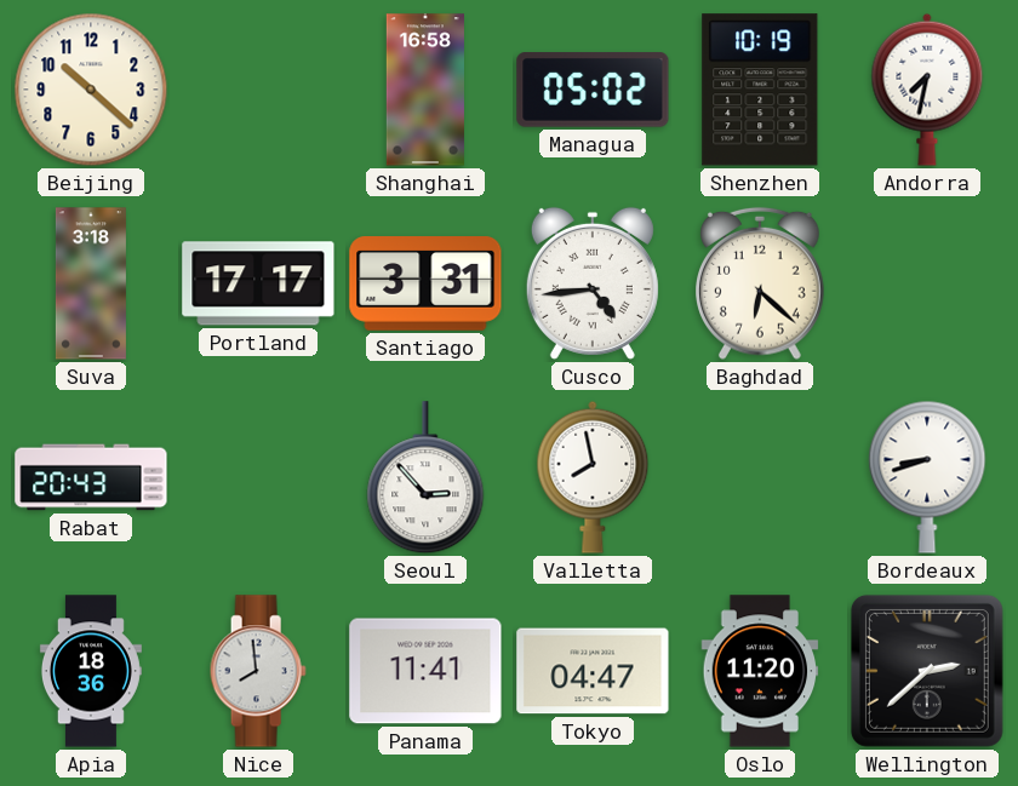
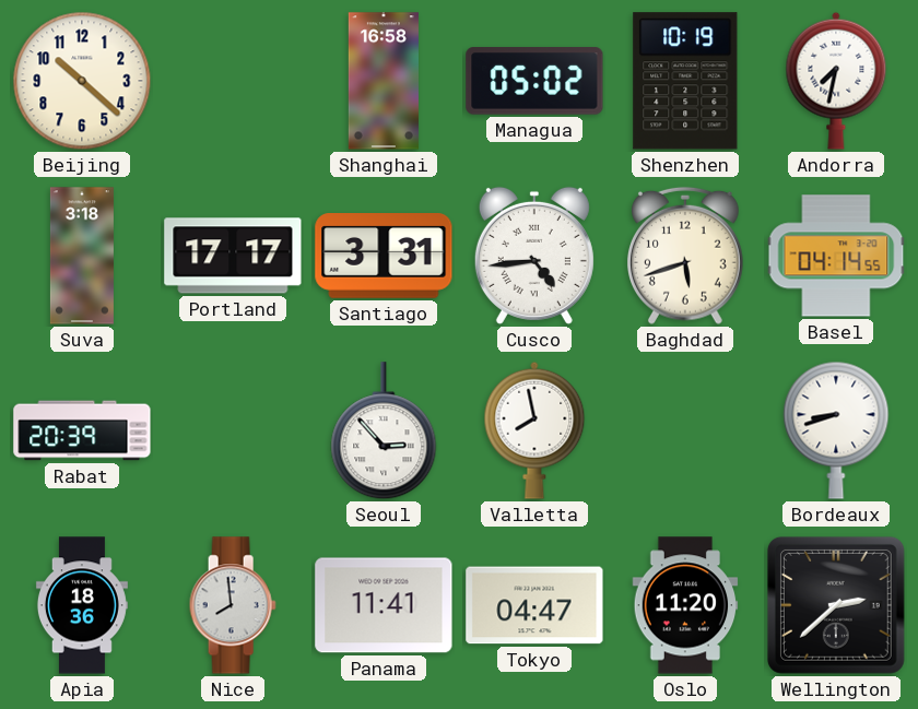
Baghdad: 6:22 -> 5:42 (686, 256)
Basel: none -> 04:14 (836, 256)
Rabat: 20:43 -> 20:39 (82, 430)
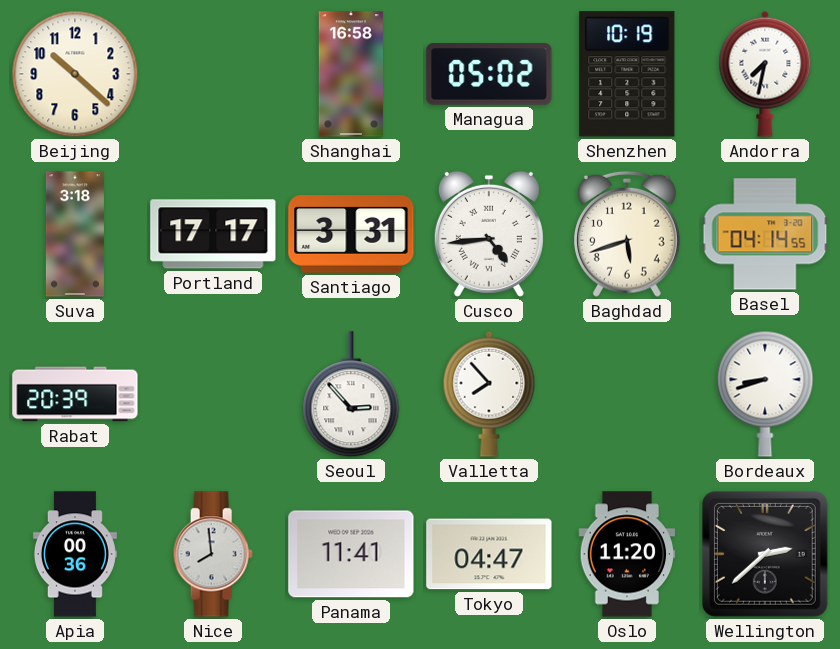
Valletta: 7:58 -> 7:53 (489, 394)
Apia: 18:36 -> 00:36 (75, 554)
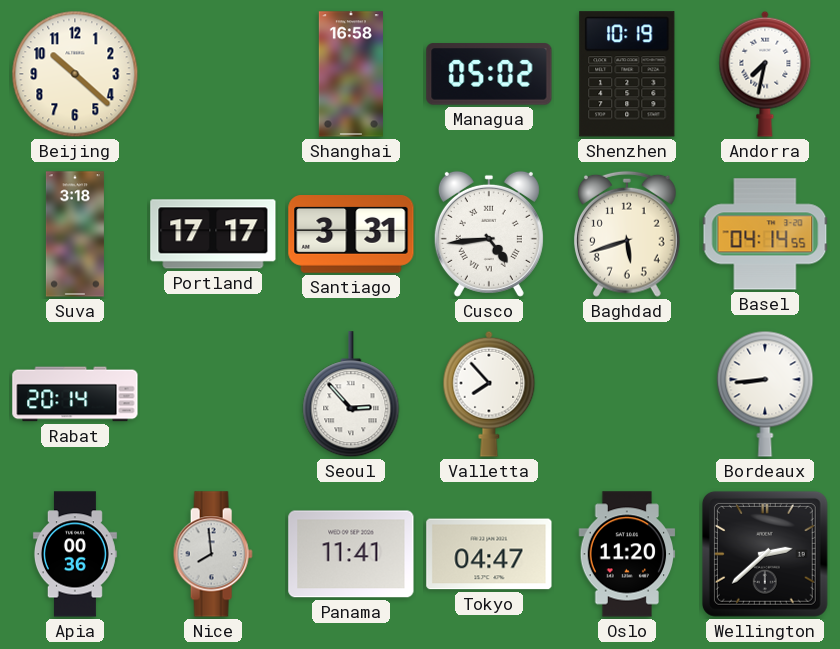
Rabat: 20:39 -> 20:14 (75, 394)
Bordeaux: 8:42 -> 8:44 (765, 394)
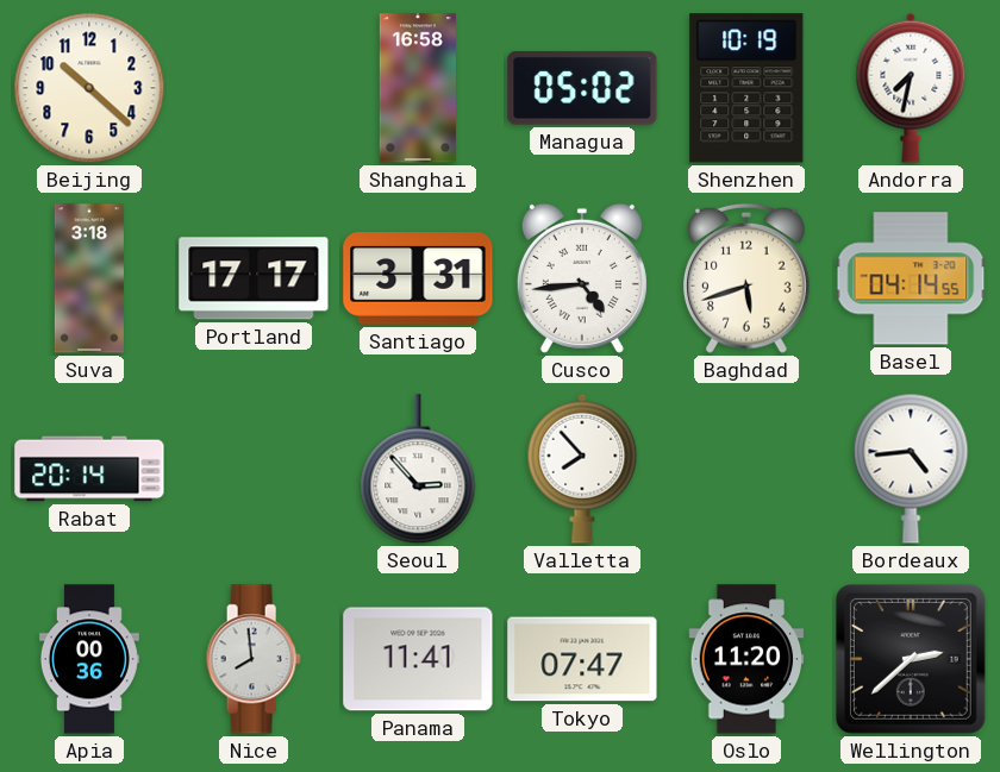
Bordeaux: 8:44 -> 4:44 (911, 469)
Tokyo: 04:47 -> 07:47 (582, 659)
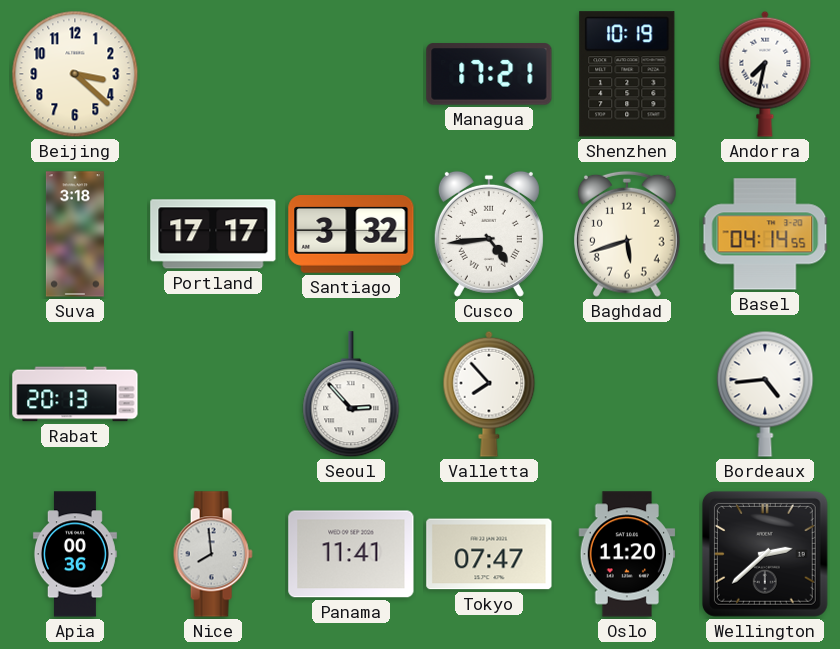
Beijing: 10:22 -> 3:22 (75, 74)
Shanghai: 16:58 -> none (418, 88)
Managua: 05:02 -> 17:21 (489, 74)
Santiago: 3:31 -> 3:32 (351, 235)
Rabat: 20:14 -> 20:13 (75, 394)
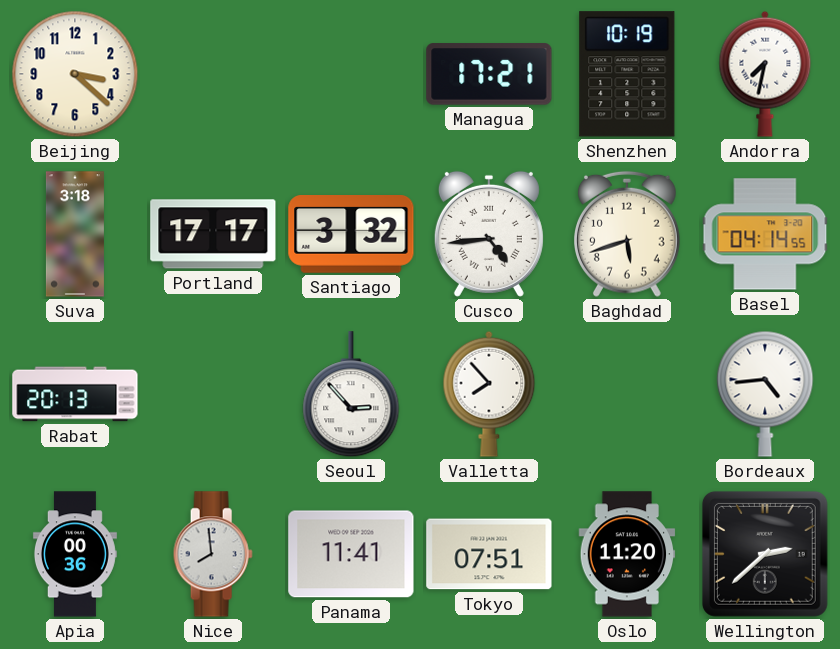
Tokyo: 07:47 -> 07:51 (489, 554)
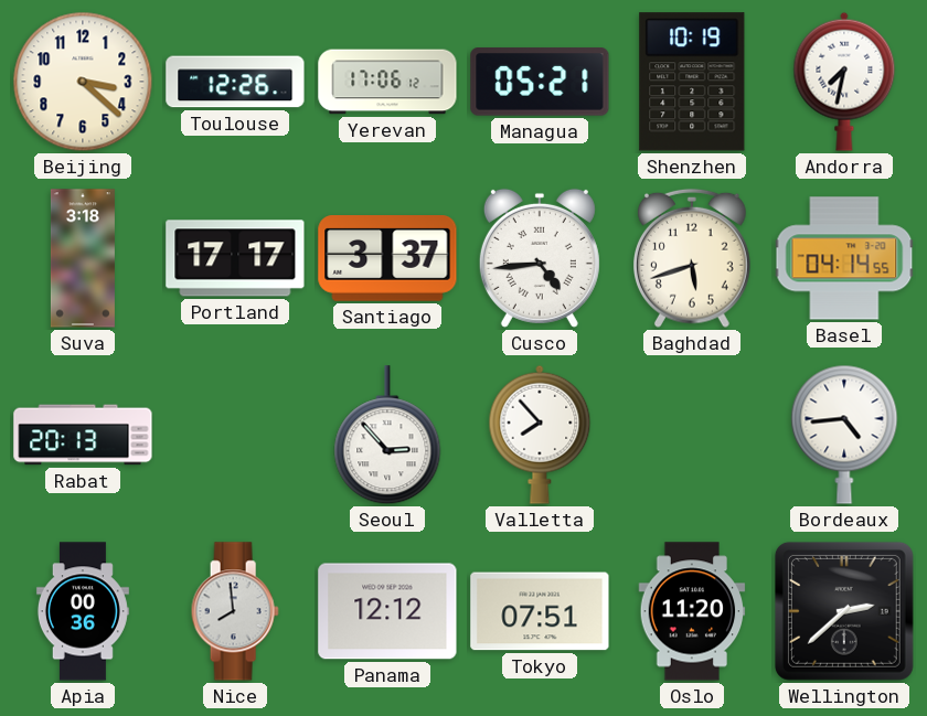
Toulouse: none -> 12:26 (235, 82)
Yerevan: none -> 17:06 (387, 82)
Managua: 17:21 -> 05:21 (540, 82)
Santiago: 3:32 -> 3:37 (387, 259)
Panama: 11:41 -> 12:12 (387, 611)
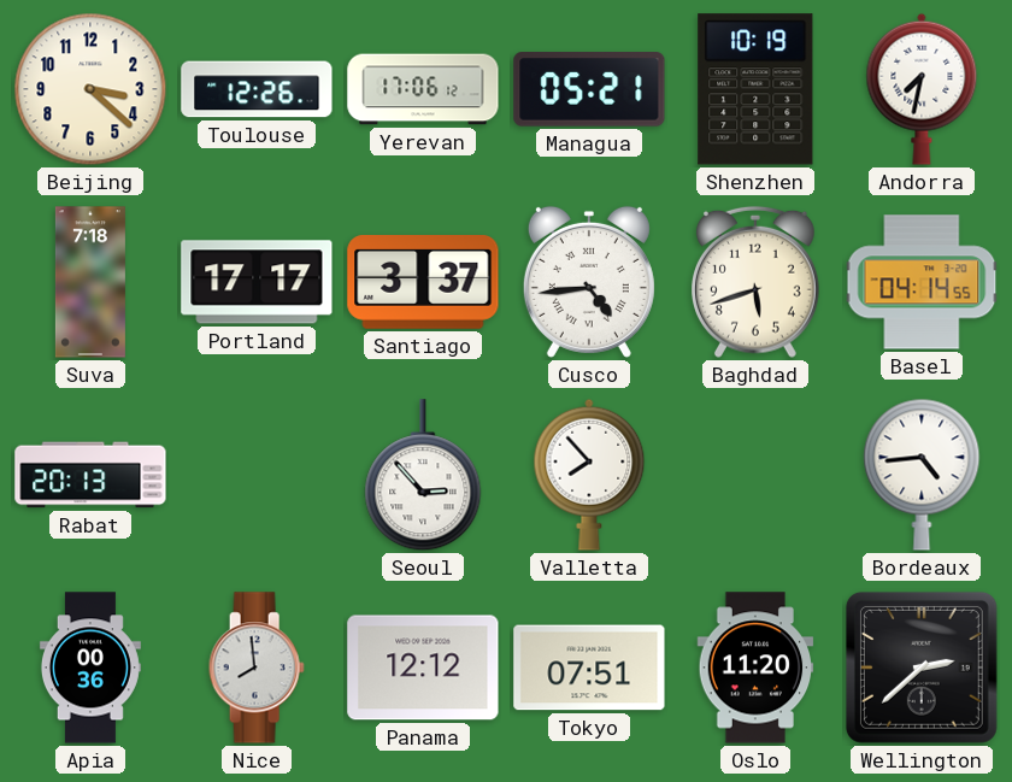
Suva: 3:18 -> 7:18 (90, 282)
